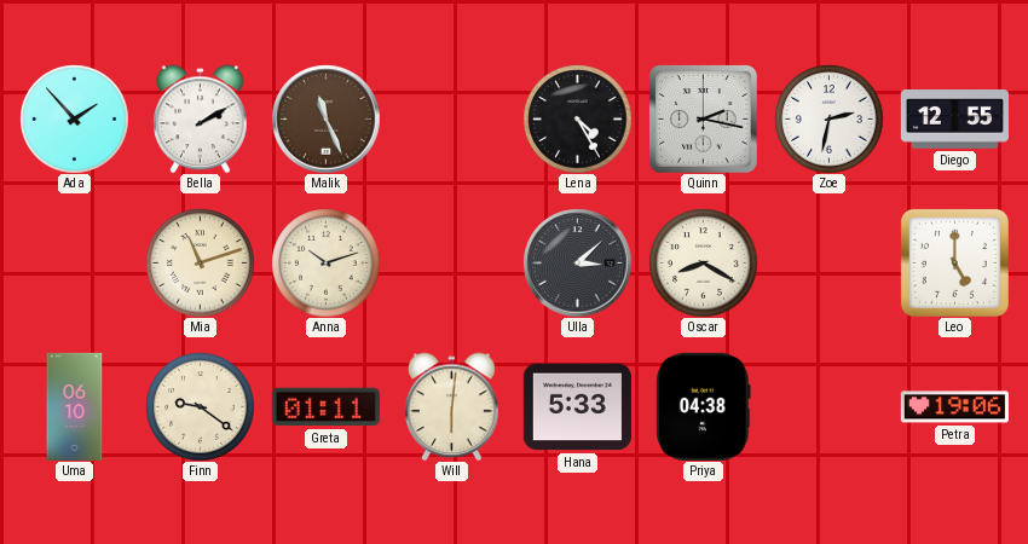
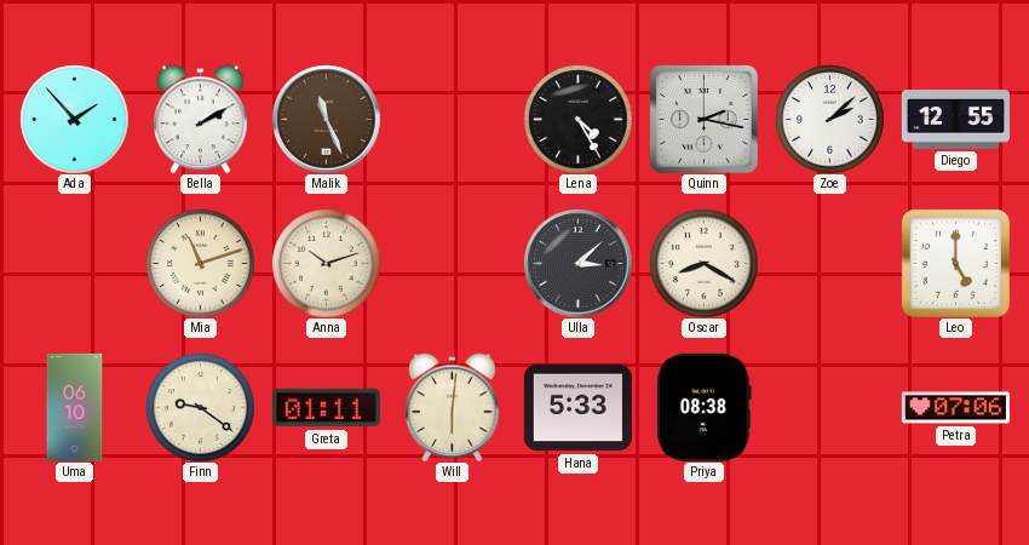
Zoe: 2:32 -> 2:08 (829, 119)
Priya: 04:38 -> 08:38 (705, 407)
Petra: 19:06 -> 07:06 (955, 408)
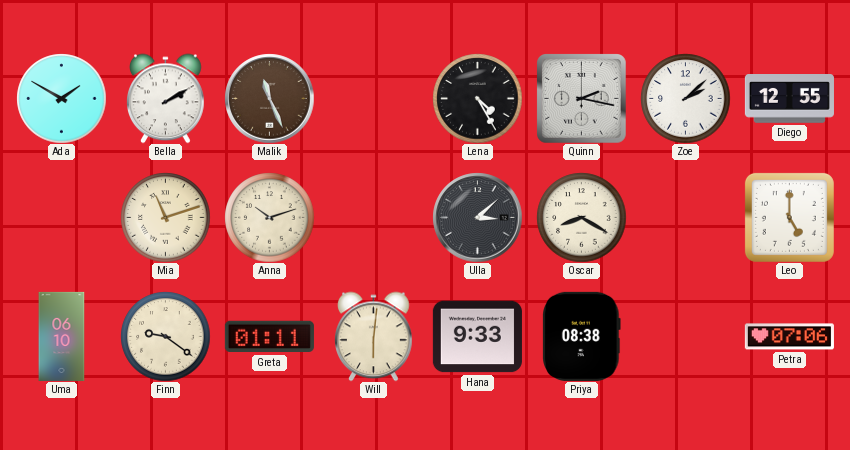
Ada: 1:53 -> 1:50 (61, 98)
Hana: 5:33 -> 9:33 (477, 337)
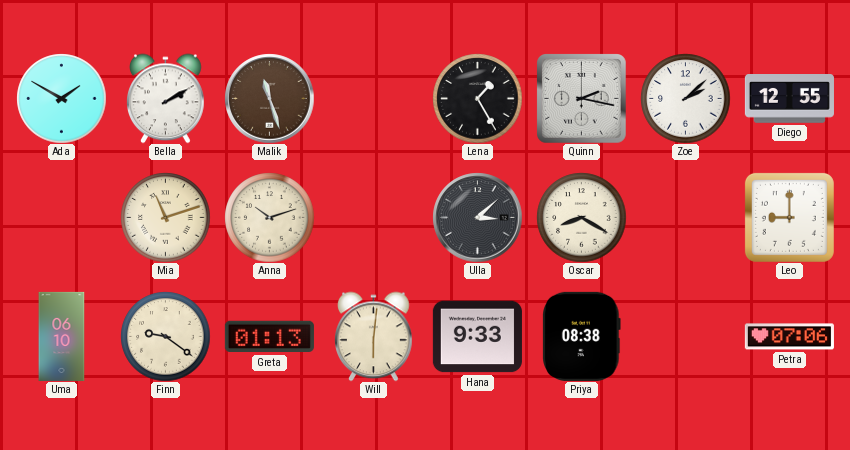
Malik: 11:26 -> 11:27 (269, 98)
Lena: 4:25 -> 1:25 (477, 98)
Leo: 5:00 -> 9:00 (789, 217)
Greta: 01:11 -> 01:13 (269, 337)
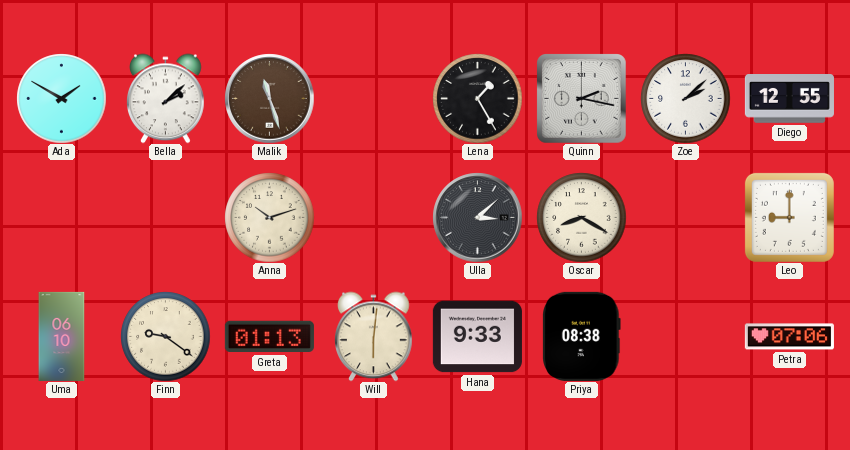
Bella: 2:10 -> 2:08 (166, 98)
Mia: 11:12 -> none (165, 217)
